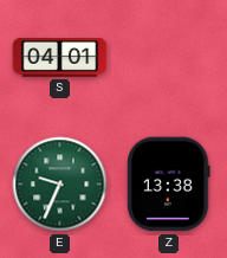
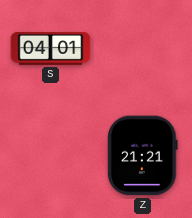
E: 9:34 -> none (60, 185)
Z: 13:38 -> 21:21 (143, 156)
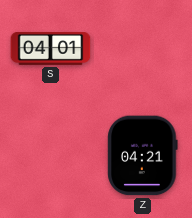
Z: 21:21 -> 04:21 (143, 156)
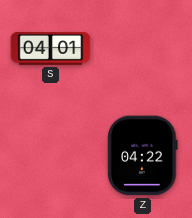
Z: 04:21 -> 04:22 (143, 156)
